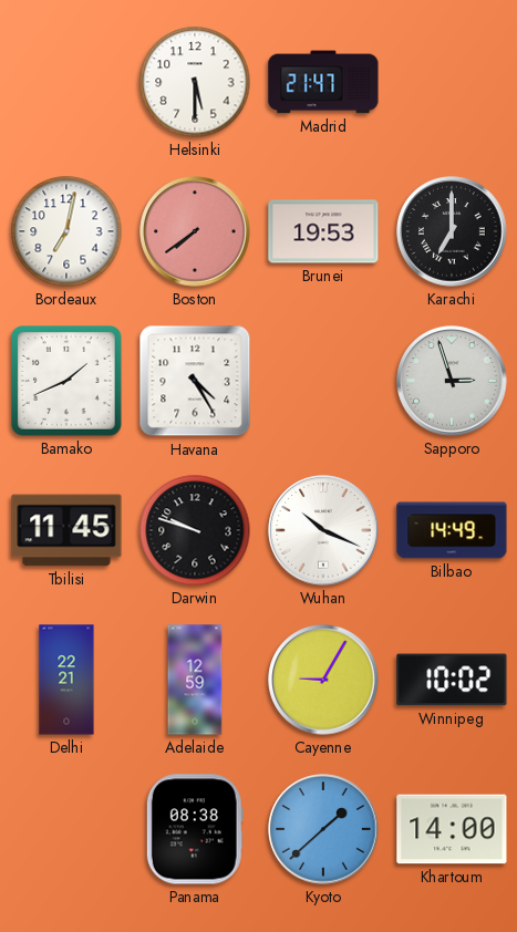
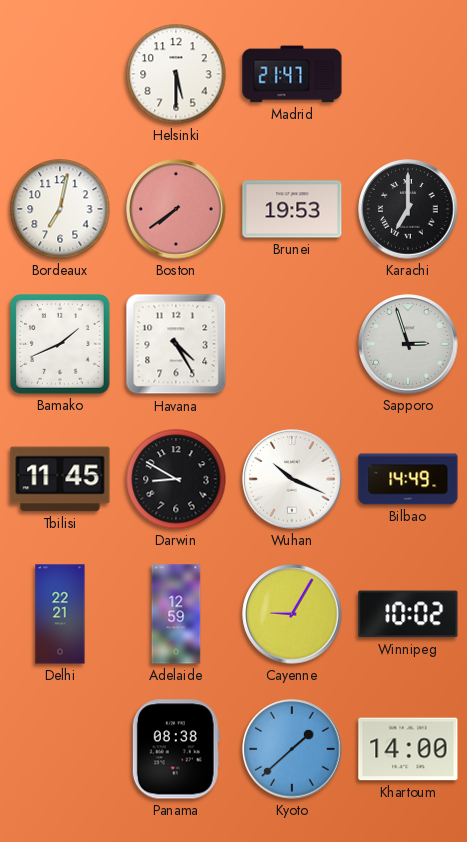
Darwin: 9:48 -> 8:50 (176, 479)
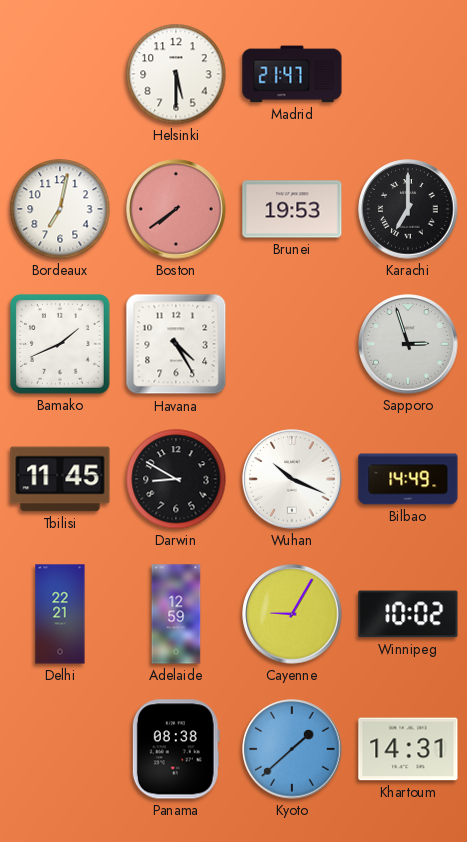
Khartoum: 14:00 -> 14:31 (408, 749)
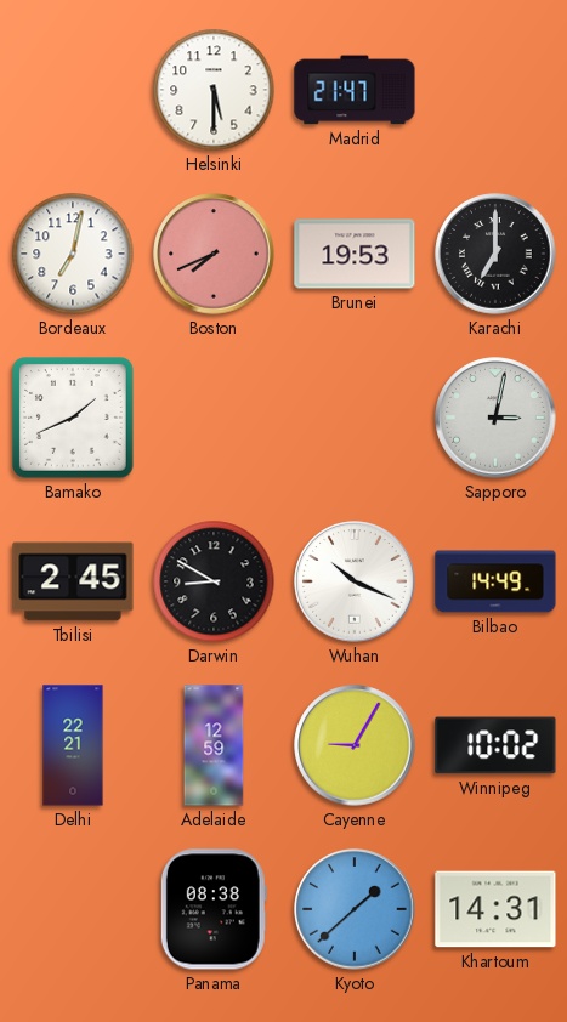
Boston: 7:39 -> 7:41 (214, 254)
Havana: 4:25 -> none (176, 344)
Sapporo: 2:57 -> 3:02 (495, 418)
Tbilisi: 11:45 -> 2:45 (73, 581)
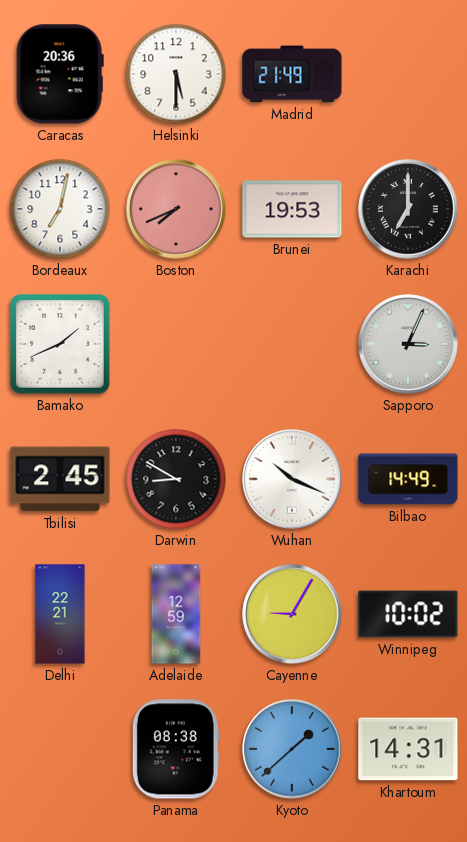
Caracas: none -> 20:36 (60, 74)
Madrid: 21:47 -> 21:49 (292, 74)
Sapporo: 3:02 -> 3:04 (408, 344)
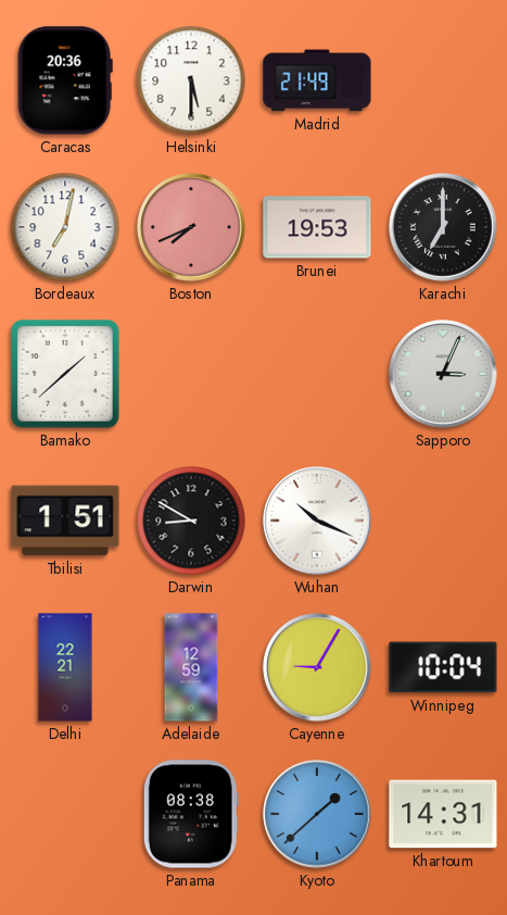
Bamako: 1:41 -> 1:38 (65, 374)
Tbilisi: 2:45 -> 1:51 (65, 521)
Bilbao: 14:49 -> none (408, 479)
Winnipeg: 10:02 -> 10:04 (443, 667)
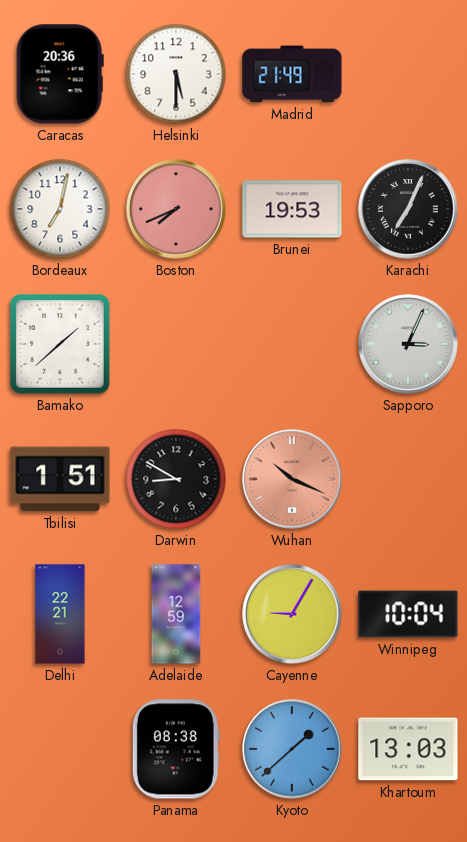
Karachi: 7:00 -> 7:04 (408, 209)
Wuhan dial: white -> salmon (292, 479)
Khartoum: 14:31 -> 13:03 (408, 749)
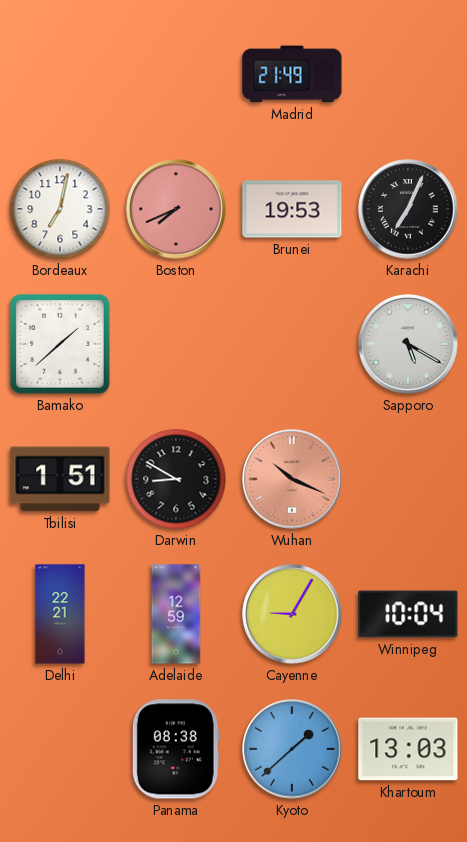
Caracas: 20:36 -> none (60, 74)
Helsinki: 5:30 -> none (176, 74)
Sapporo: 3:04 -> 5:20 (408, 344)
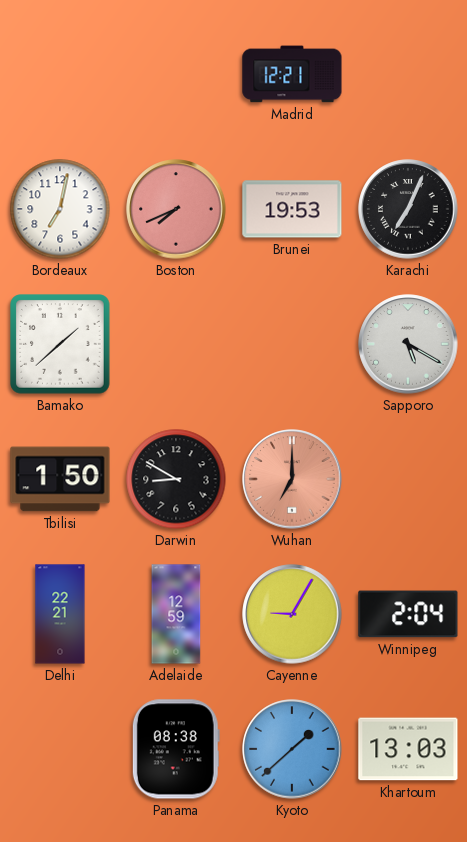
Madrid: 21:49 -> 12:21 (292, 74)
Tbilisi: 1:51 -> 1:50 (60, 479)
Wuhan: 10:19 -> 7:00 (292, 479)
Winnipeg: 10:04 -> 2:04 (408, 614)
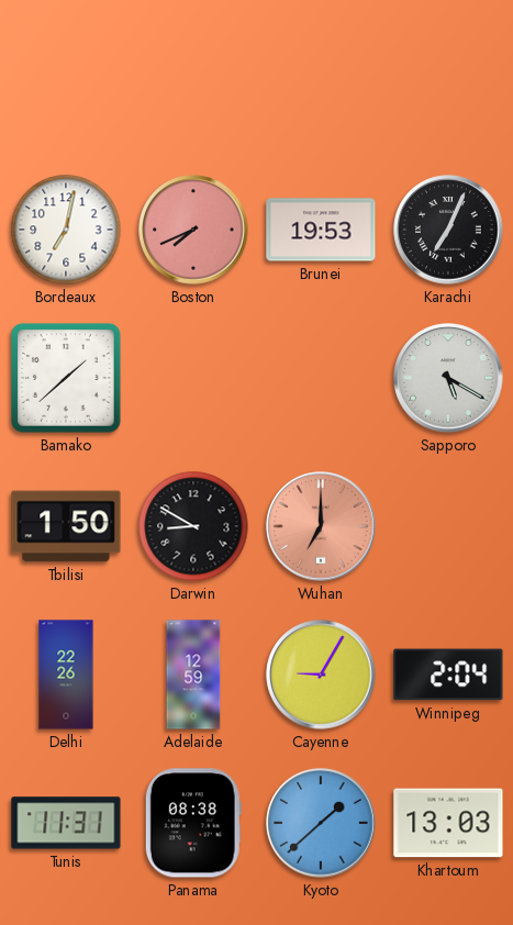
Madrid: 12:21 -> none (292, 74)
Delhi: 22:21 -> 22:26 (66, 675)
Tunis: none -> 11:31 (66, 823)
